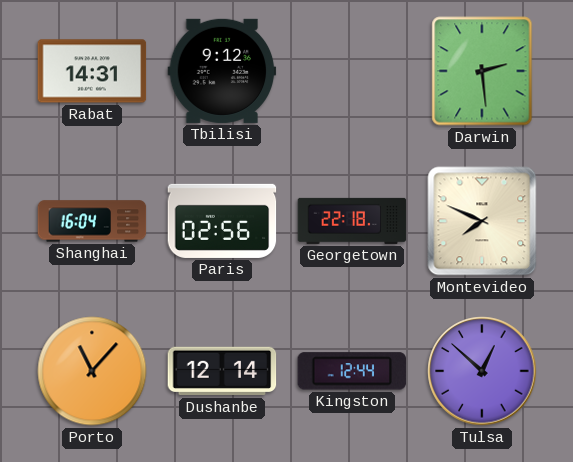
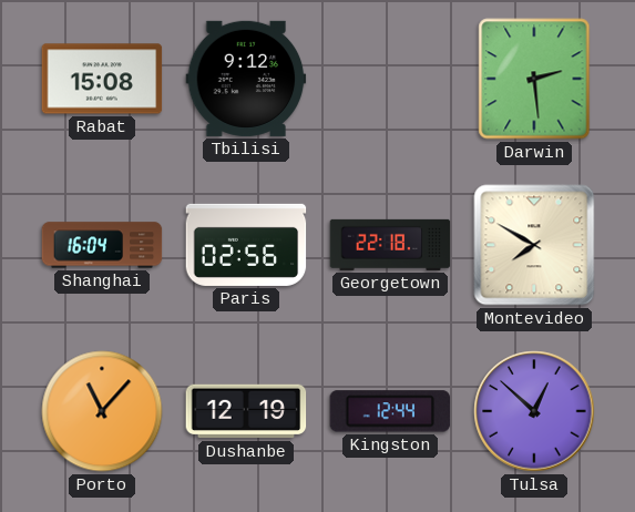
Rabat: 14:31 -> 15:08 (102, 79)
Montevideo: 7:49 -> 7:50 (534, 245)
Dushanbe: 12:14 -> 12:19 (246, 411)
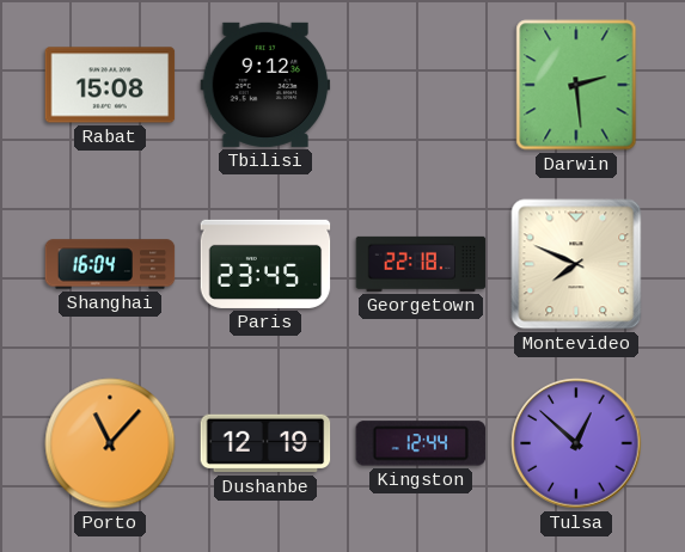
Paris: 02:56 -> 23:45 (265, 264)
Montevideo: 7:50 -> 7:49 (576, 264)
